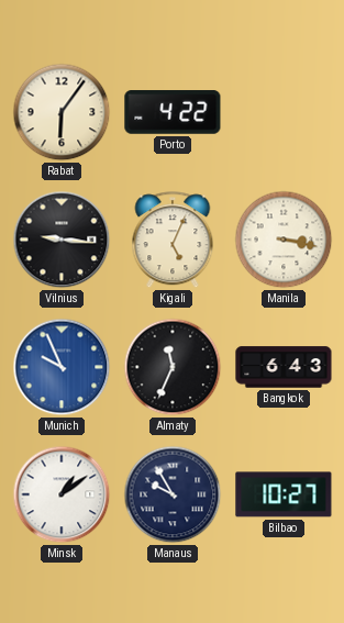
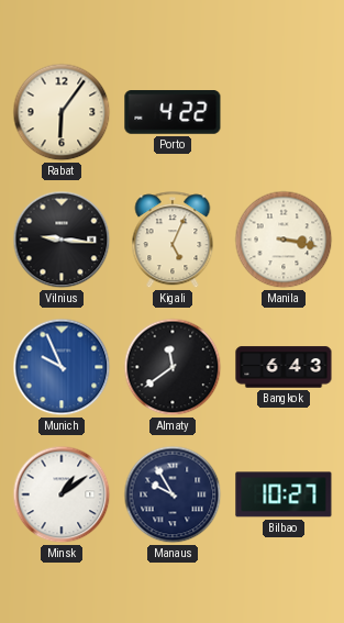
Almaty: 11:34 -> 11:39 (173, 367)
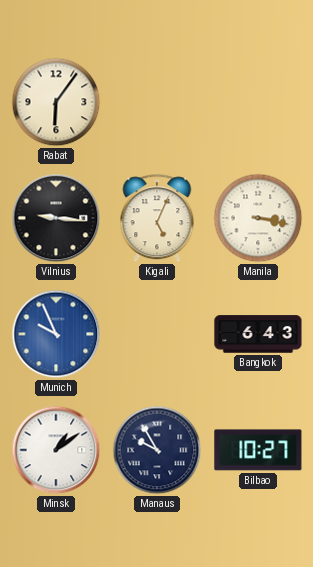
Porto: 4:22 -> none (173, 113)
Almaty: 11:39 -> none (173, 367)
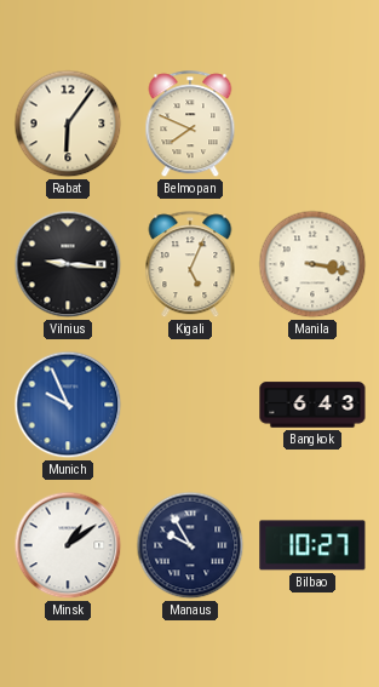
Belmopan: none -> 7:49 (190, 125)
